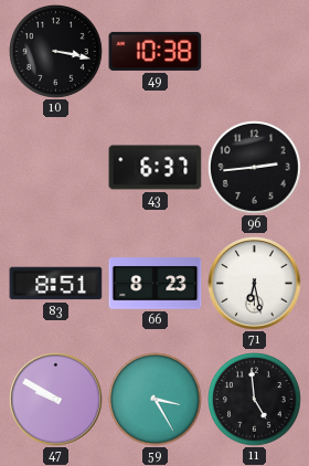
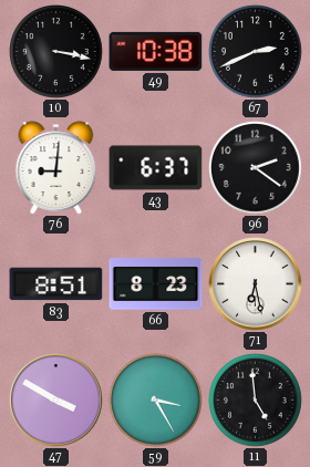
67: none -> 2:41 (256, 52)
76: none -> 9:01 (56, 168)
96: 2:44 -> 2:21 (256, 168)
47: 9:50 -> 3:50 (56, 401)
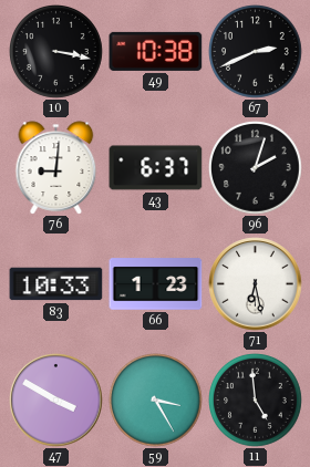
96: 2:21 -> 2:03 (256, 168)
83: 8:51 -> 10:33 (56, 284)
66: 8:23 -> 1:23 (156, 284)
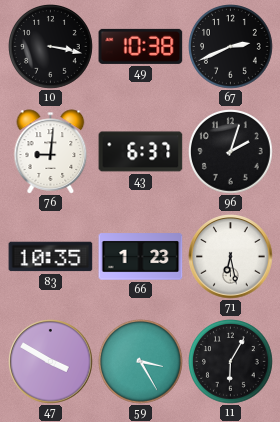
83: 10:33 -> 10:35 (51, 257)
11: 4:59 -> 6:05 (231, 362)
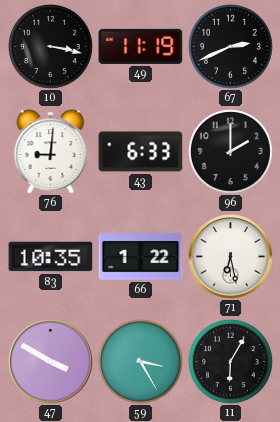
49: 10:38 -> 11:19 (141, 46)
43: 6:37 -> 6:33 (141, 152)
96: 2:03 -> 2:00 (231, 152)
66: 1:23 -> 1:22 (141, 257)
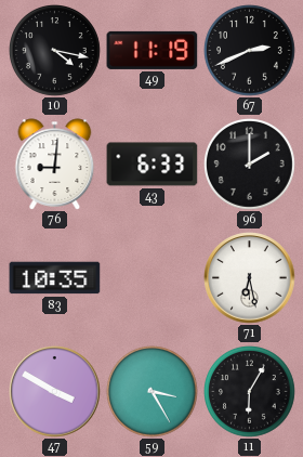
10: 3:17 -> 4:17 (55, 51)
66: 1:22 -> none (141, 257)
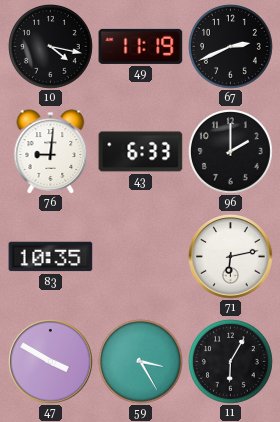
71: 6:28 -> 6:13 (231, 257)
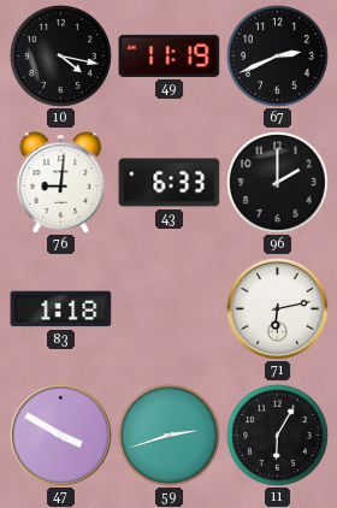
83: 10:35 -> 1:18 (61, 309)
59: 3:25 -> 2:42 (170, 436)
